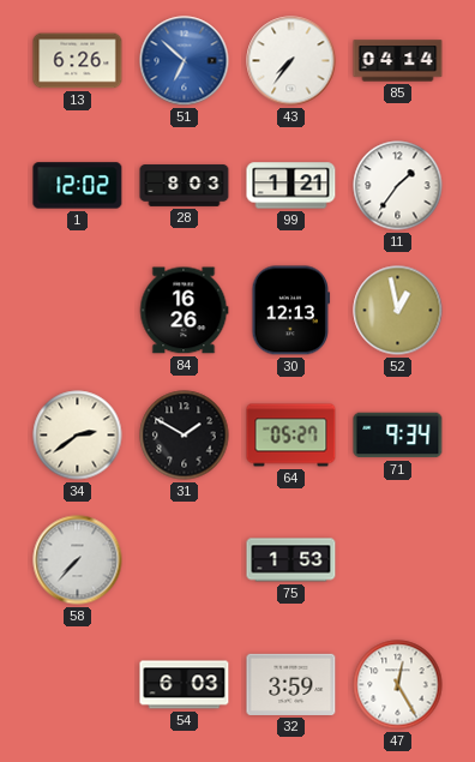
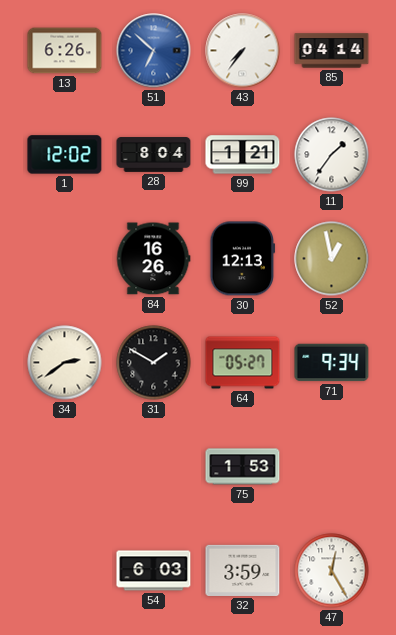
28: 8:03 -> 8:04 (154, 155)
58: 7:37 -> none (78, 560)
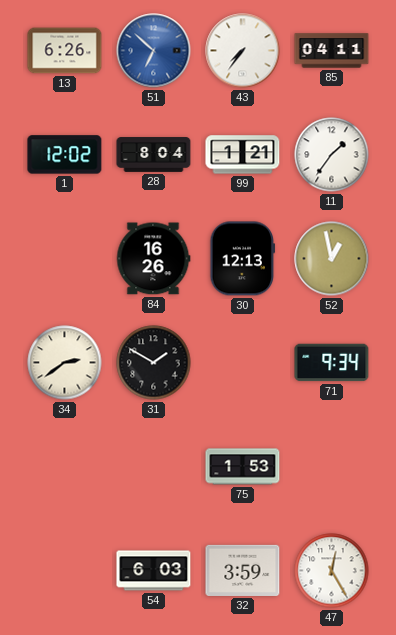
85: 04:14 -> 04:11 (332, 51)
64: 05:27 -> none (243, 363)
